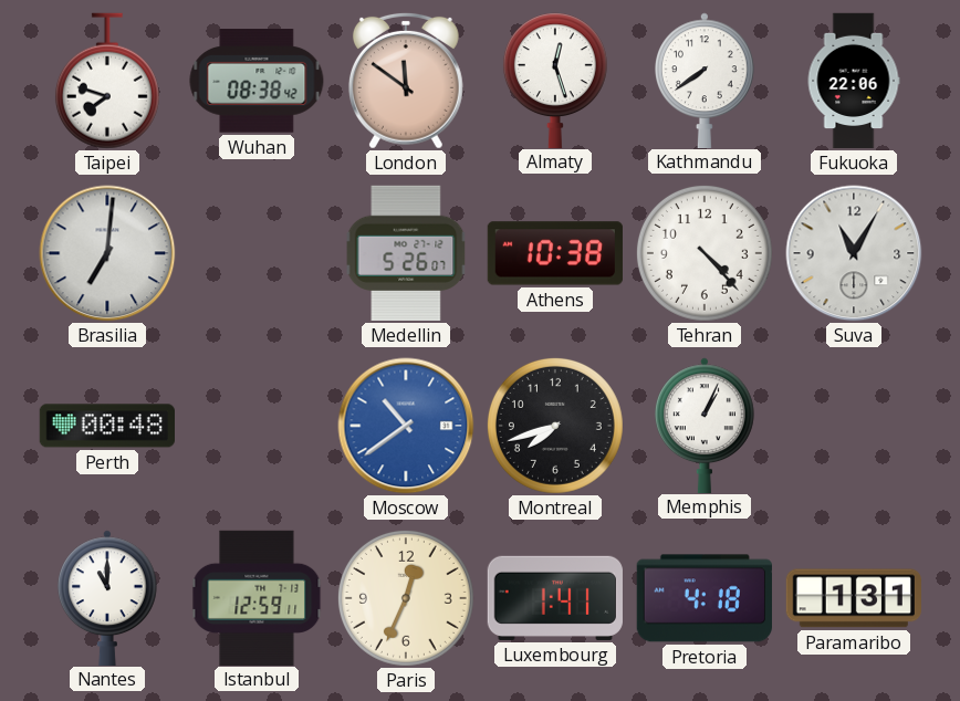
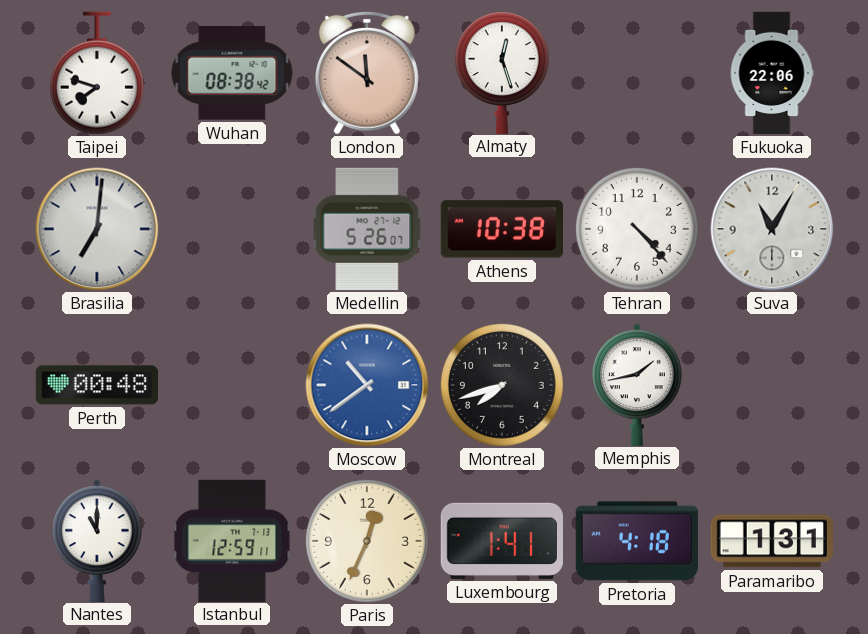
Kathmandu: 7:39 -> none (706, 80)
Memphis: 1:04 -> 1:43 (638, 384)
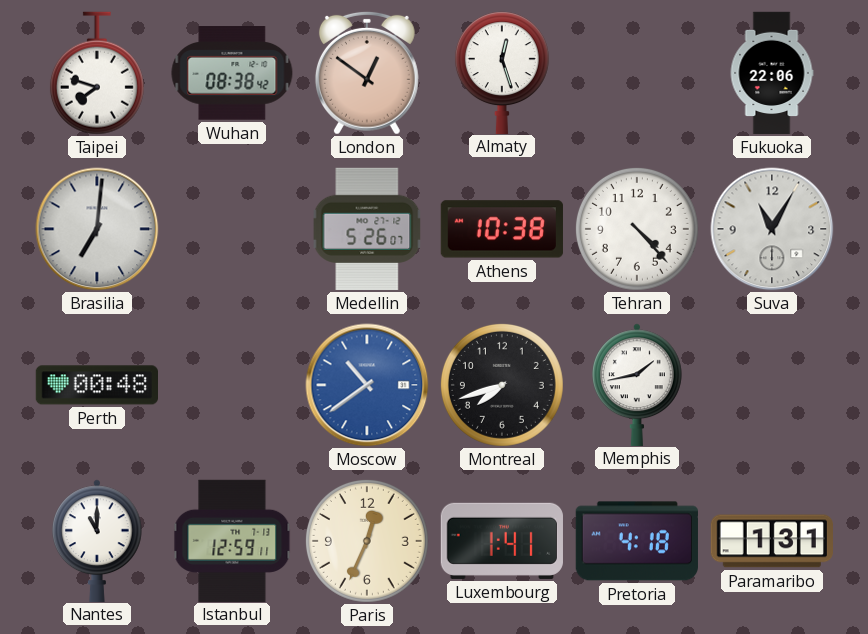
London: 11:51 -> 12:51 (367, 73)
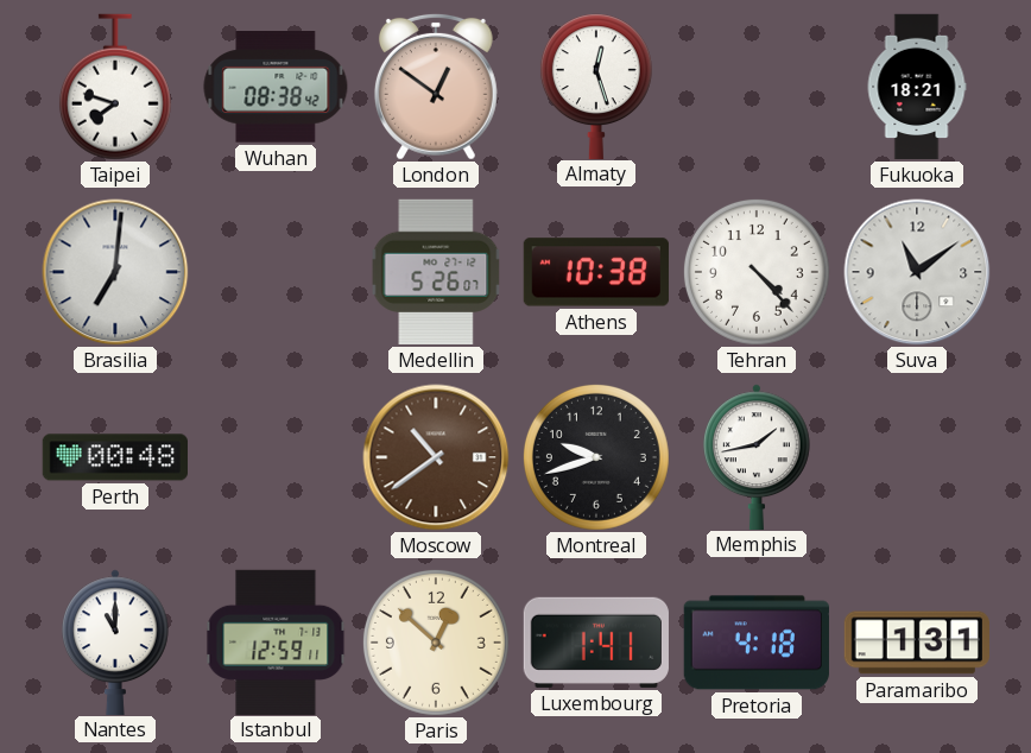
Fukuoka: 22:06 -> 18:21 (917, 87)
Suva: 11:05 -> 11:09 (917, 272)
Moscow dial: blue -> brown (436, 457)
Montreal: 7:42 -> 9:42 (596, 457)
Paris: 12:34 -> 12:52 (436, 643)
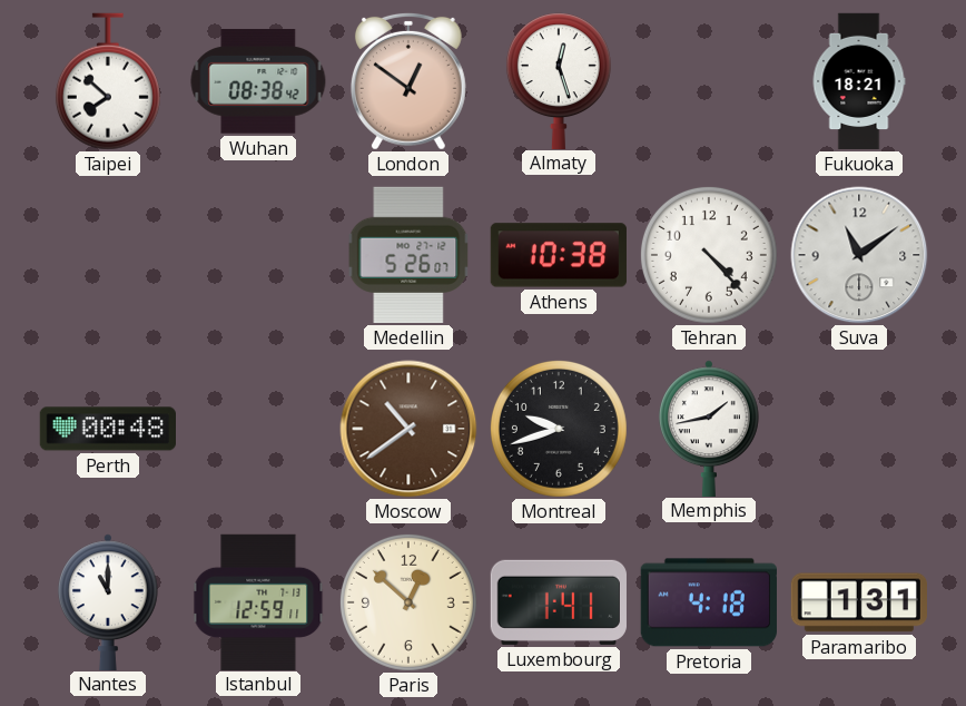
Taipei: 7:48 -> 7:52 (108, 81)
Brasilia: 7:01 -> none (115, 272)
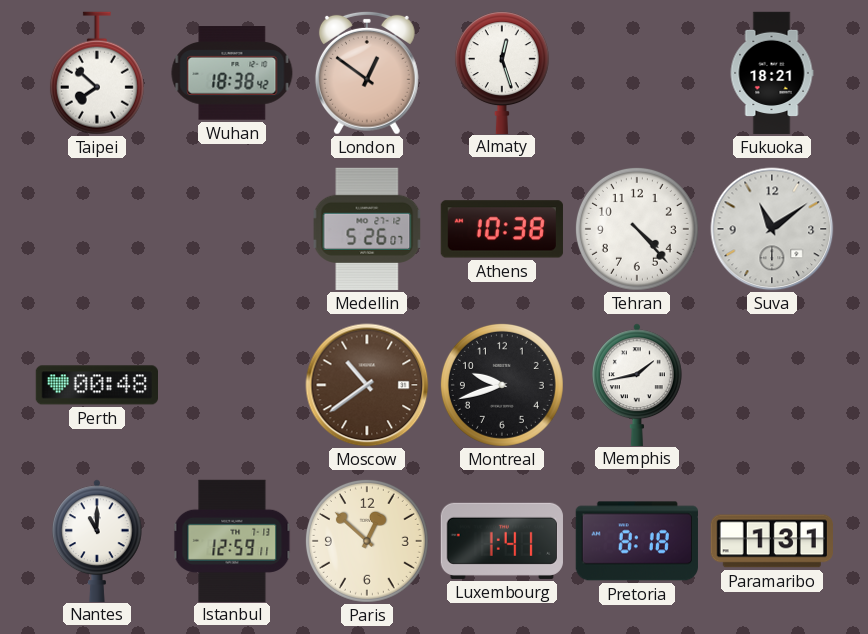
Wuhan: 08:38 -> 18:38 (232, 73)
Pretoria: 4:18 -> 8:18 (637, 541)
